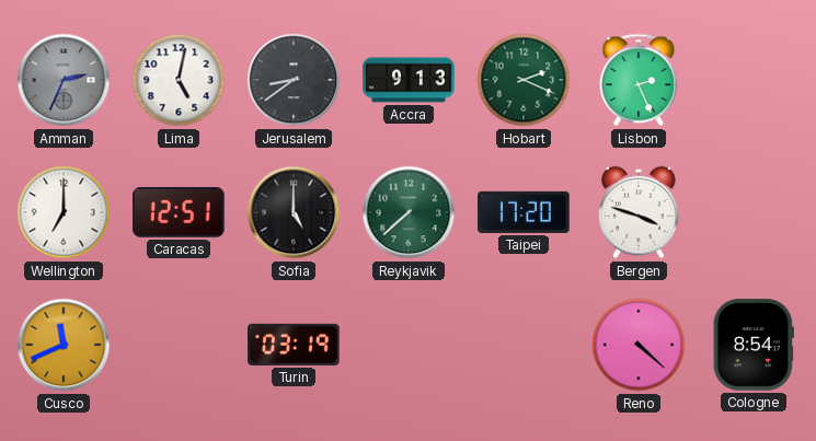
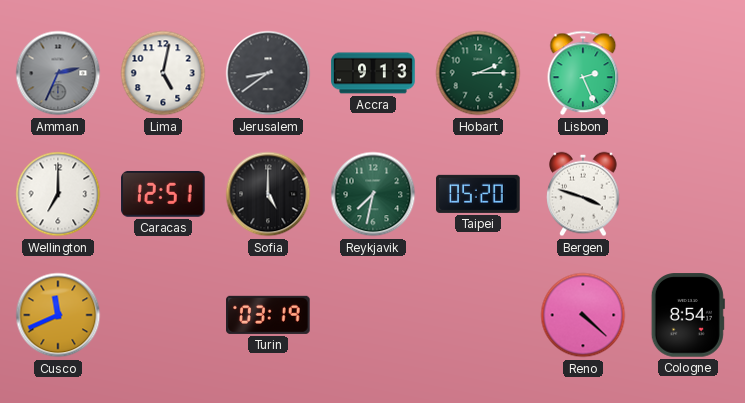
Hobart: 2:19 -> 2:15 (478, 73)
Reykjavik: 7:38 -> 7:32 (373, 194)
Taipei: 17:20 -> 05:20 (478, 194)
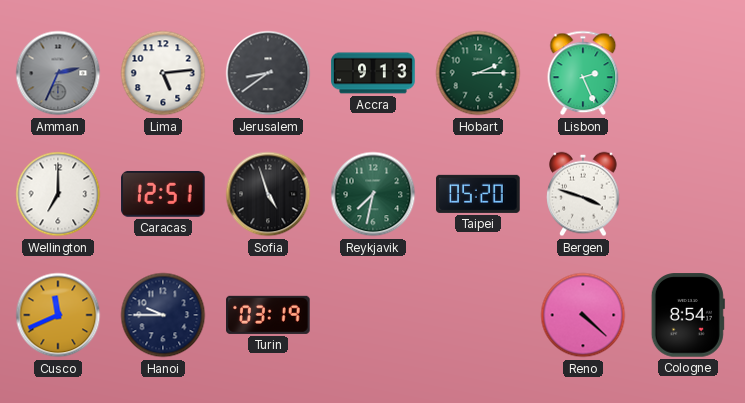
Lima: 5:02 -> 5:14 (163, 73)
Sofia: 5:00 -> 4:57 (268, 194)
Hanoi: none -> 9:45 (163, 315)
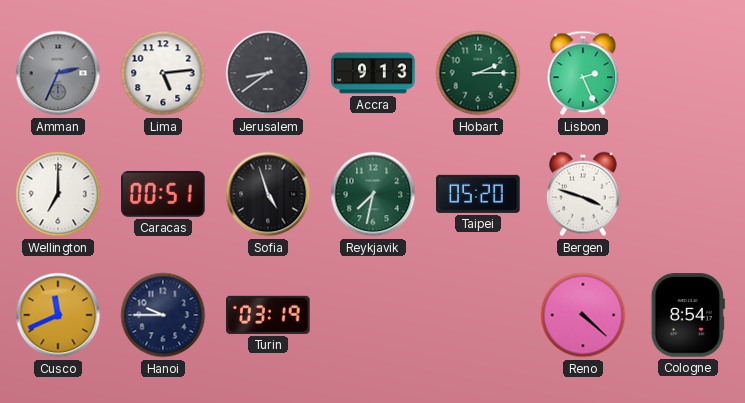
Caracas: 12:51 -> 00:51 (163, 194)
